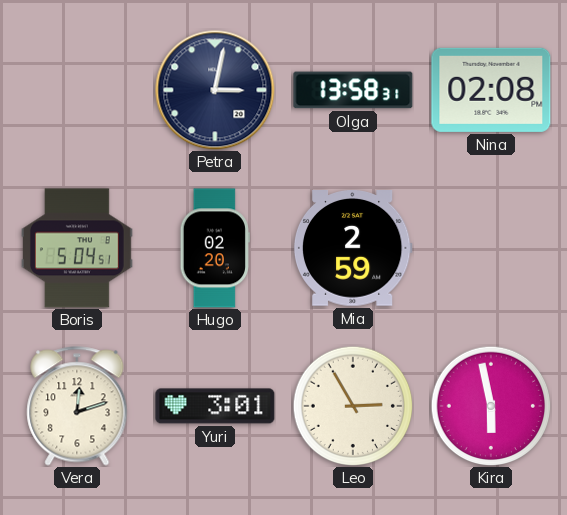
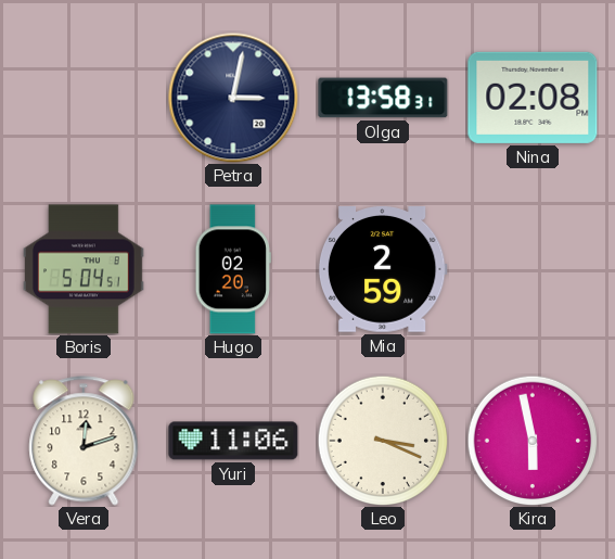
Yuri: 3:01 -> 11:06 (233, 441)
Leo: 2:55 -> 3:19 (383, 441)
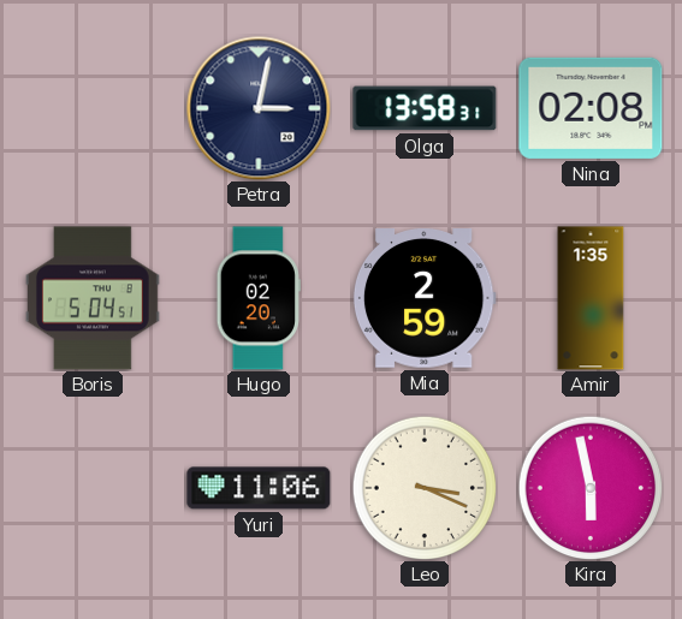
Amir: none -> 1:35 (591, 298)
Vera: 12:12 -> none (84, 441)
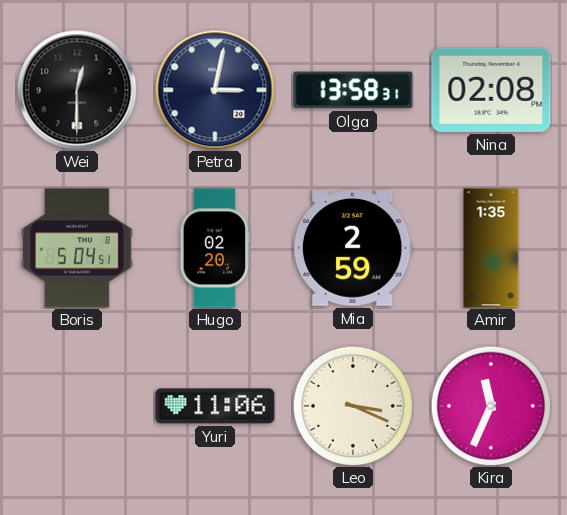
Wei: none -> 12:30 (77, 90)
Kira: 5:58 -> 11:34 (491, 406)
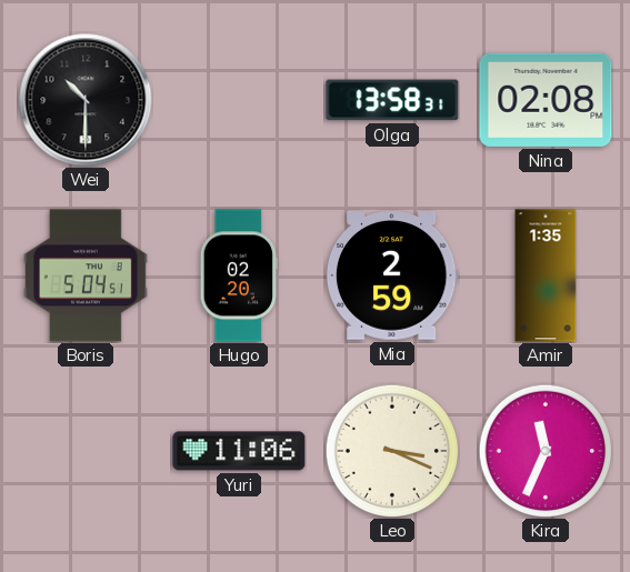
Wei: 12:30 -> 10:30 (86, 100)
Petra: 3:02 -> none (215, 90)
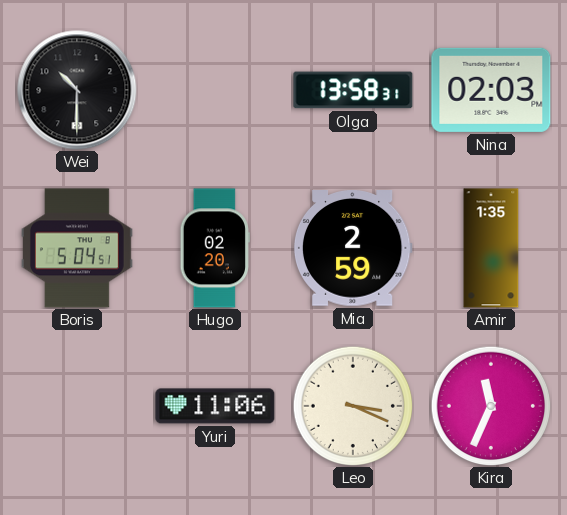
Nina: 02:08 -> 02:03 (491, 90)
